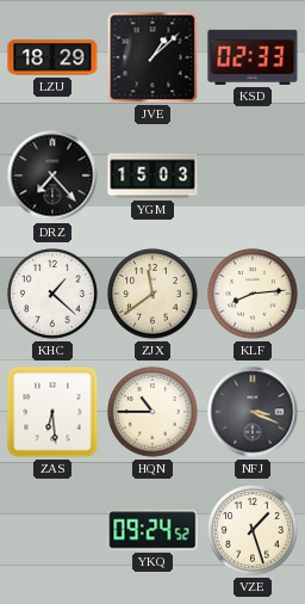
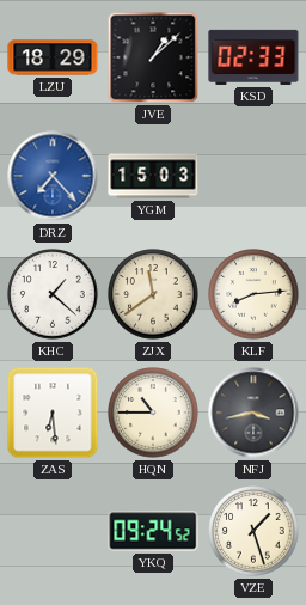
DRZ dial: black -> blue (53, 176)
NFJ: 3:19 -> 3:43 (253, 412)
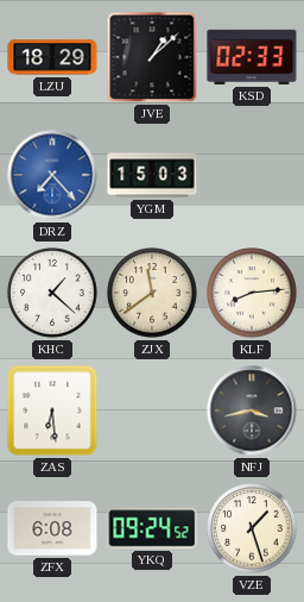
HQN: 10:45 -> none (153, 412)
ZFX: none -> 6:08 (52, 528)
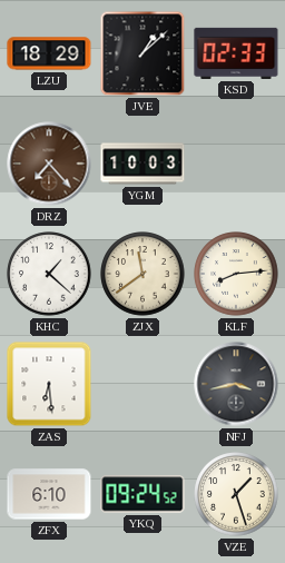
DRZ dial: blue -> brown (49, 164)
YGM: 15:03 -> 10:03 (142, 164)
ZFX: 6:08 -> 6:10 (49, 494)
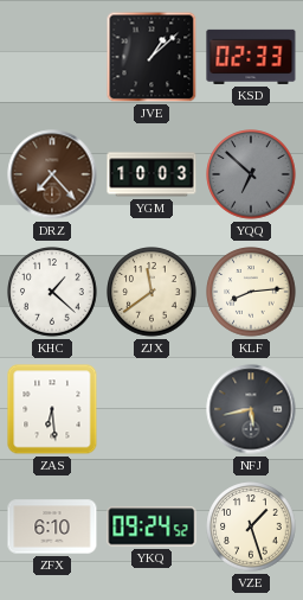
LZU: 18:29 -> none (49, 53)
YQQ: none -> 6:52 (251, 174)
NFJ: 3:43 -> 5:43 (251, 409)
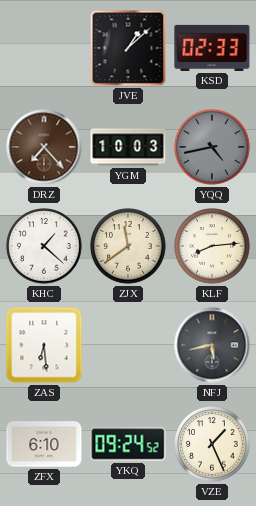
YQQ: 6:52 -> 4:43 (212, 147)
VZE: 1:27 -> 1:26 (212, 444)
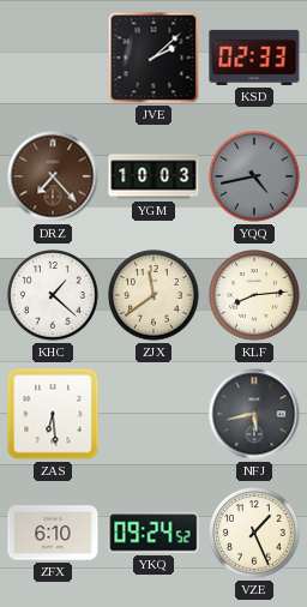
JVE: 1:08 -> 2:08 (153, 58)
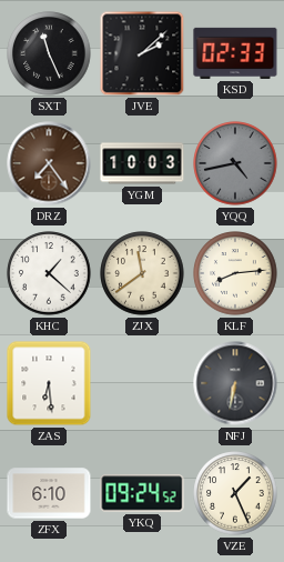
SXT: none -> 11:26 (49, 53)
DRZ: 7:23 -> 7:24 (49, 163)
NFJ: 5:43 -> 6:32 (235, 383)
